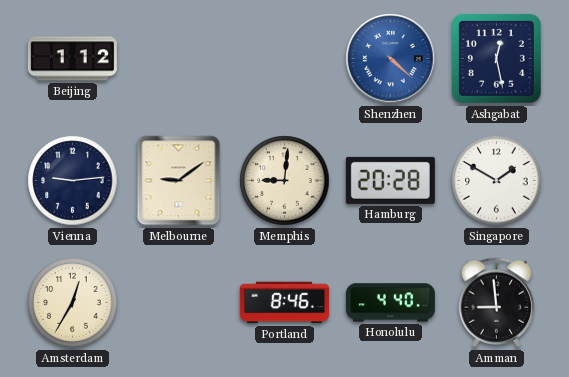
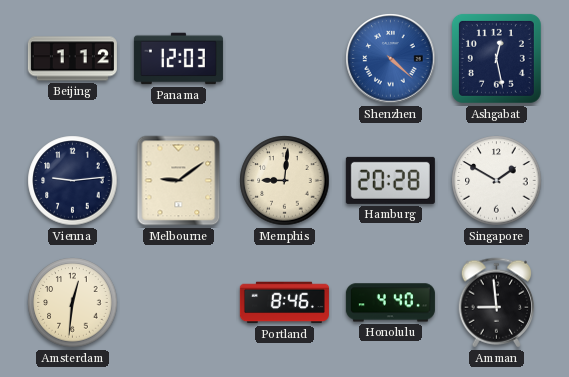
Panama: none -> 12:03 (178, 59)
Amsterdam: 12:35 -> 12:31 (73, 303)
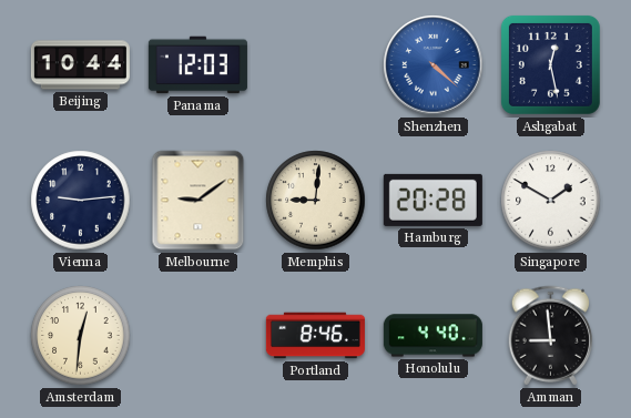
Beijing: 1:12 -> 10:44 (80, 65)
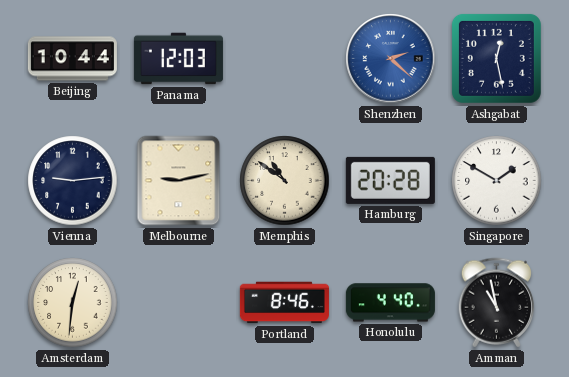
Shenzhen: 4:22 -> 2:22 (391, 59)
Melbourne: 9:09 -> 9:13 (179, 181)
Memphis: 9:01 -> 10:51 (285, 181)
Amman: 8:59 -> 10:58 (497, 303)
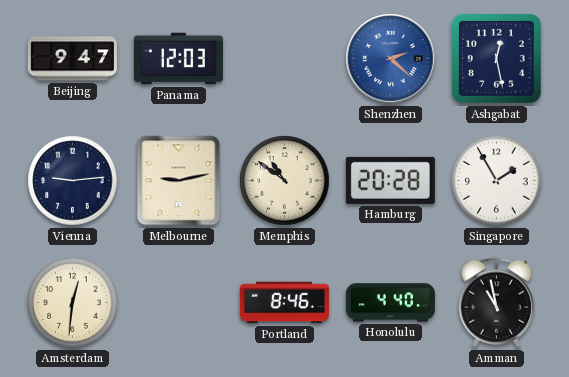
Beijing: 10:44 -> 9:47 (72, 59)
Singapore: 1:50 -> 1:55 (497, 181)
